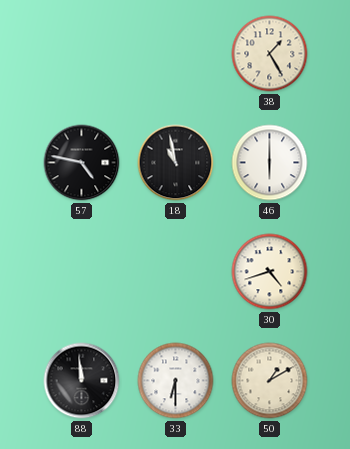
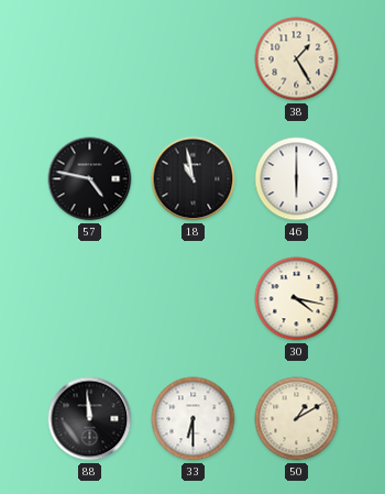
30: 4:42 -> 4:17 (297, 299)
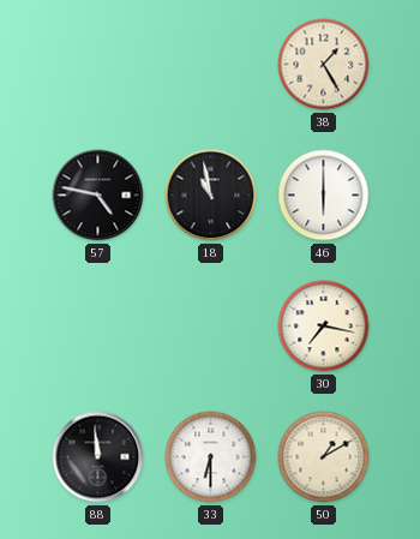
30: 4:17 -> 7:17 (324, 327)
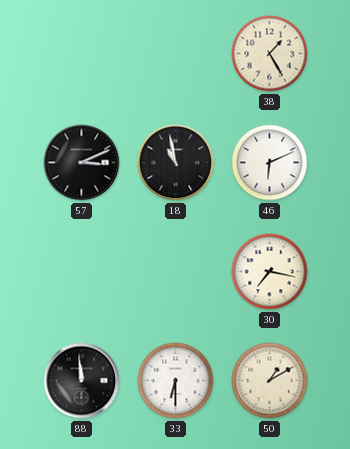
57: 4:47 -> 3:11 (82, 163)
46: 6:00 -> 6:11 (270, 163)
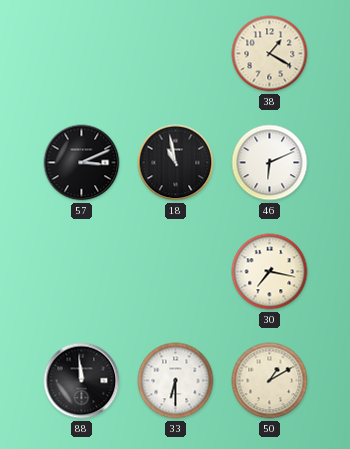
38: 1:25 -> 1:20 (270, 54)
